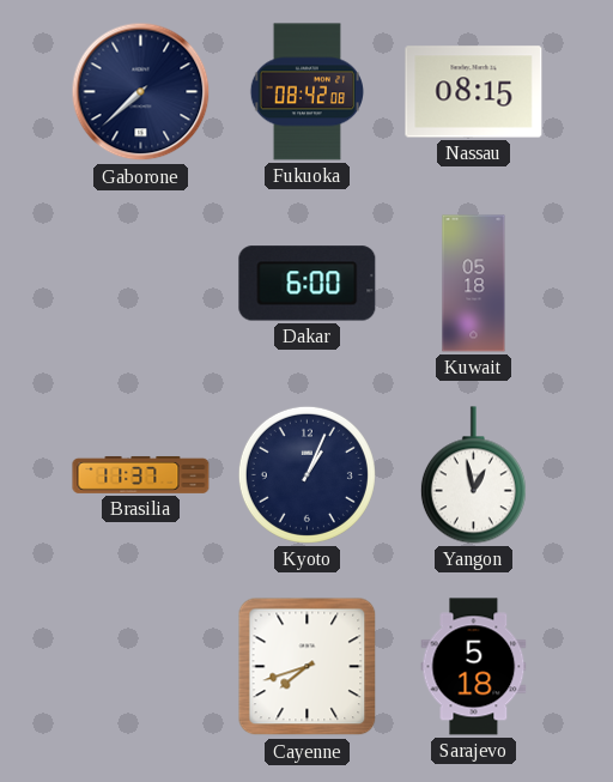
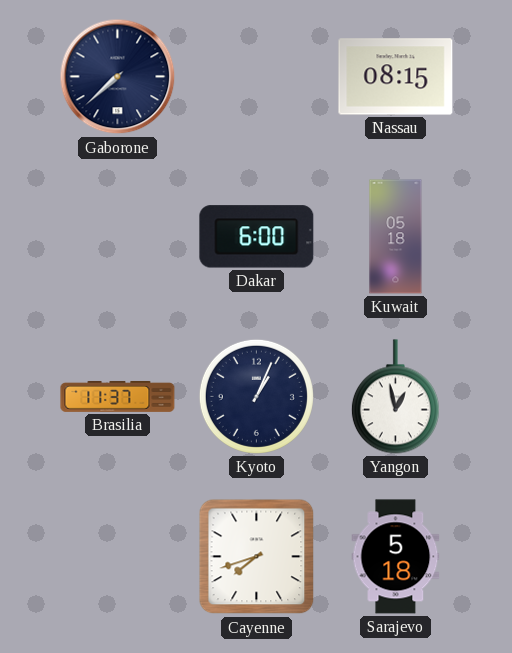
Fukuoka: 08:42 -> none (306, 92)
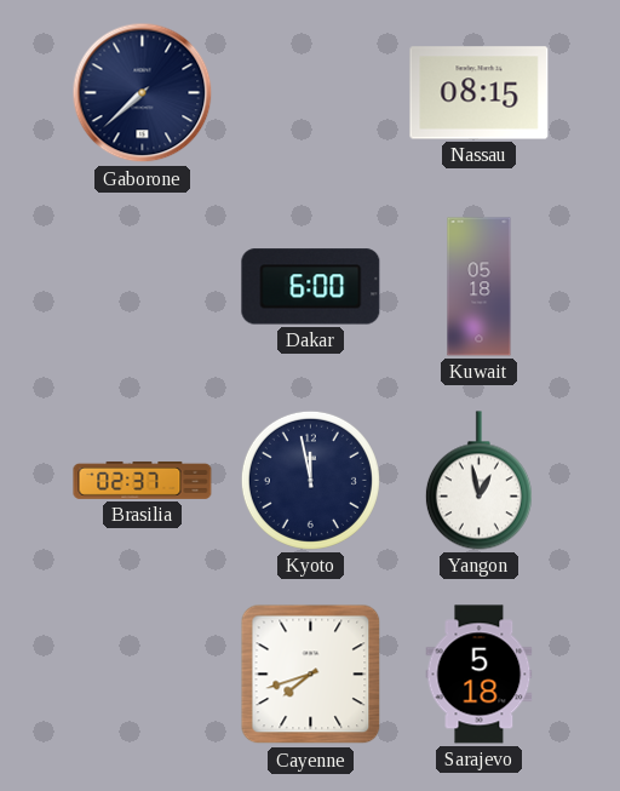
Brasilia: 11:37 -> 02:37 (143, 480)
Kyoto: 1:04 -> 11:58 (310, 480)
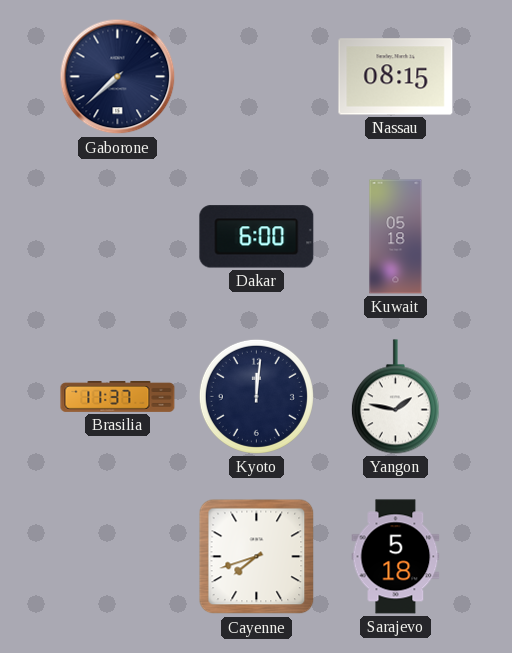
Brasilia: 02:37 -> 11:37 (118, 396)
Kyoto: 11:58 -> 12:01 (256, 396)
Yangon: 12:58 -> 1:47 (395, 397)
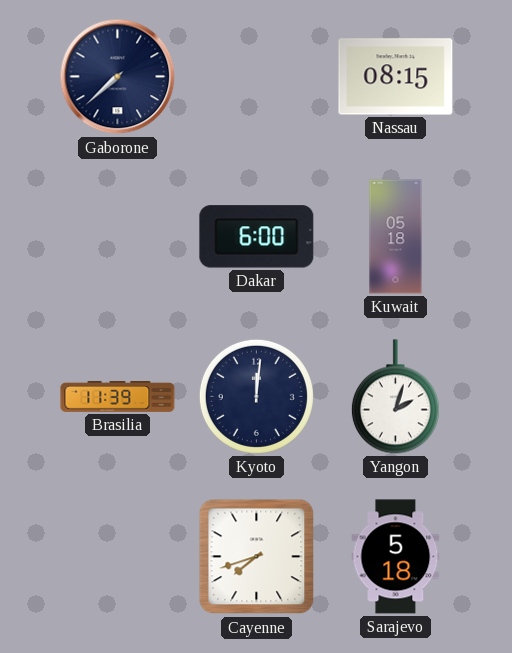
Brasilia: 11:37 -> 11:39 (118, 396)
Yangon: 1:47 -> 2:03 (395, 397)
